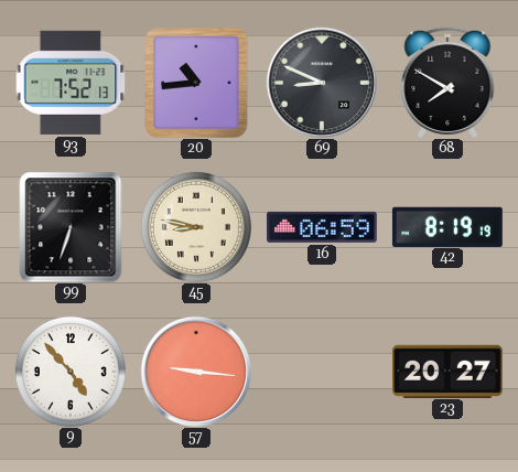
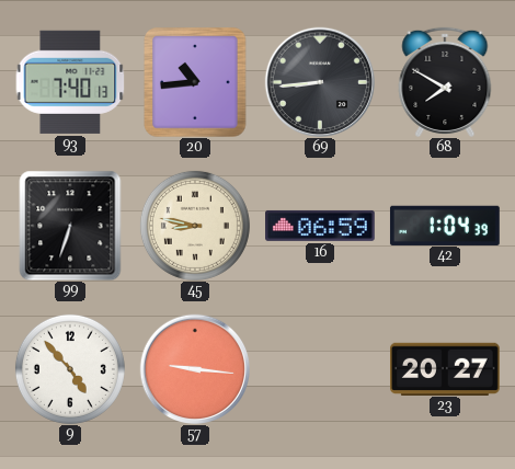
93: 7:52 -> 7:40 (70, 82)
69: 8:49 -> 8:44 (319, 81)
42: 8:19 -> 1:04 (445, 225)
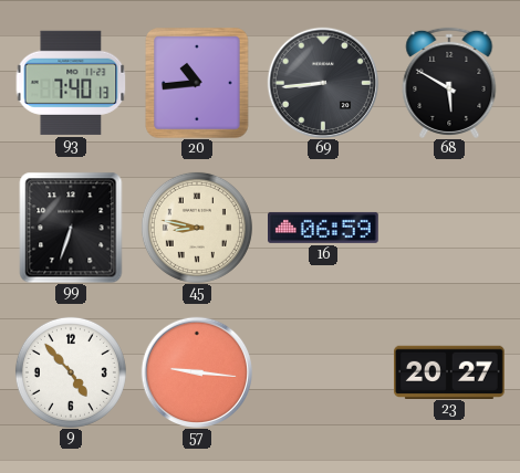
68: 7:50 -> 5:50 (449, 83)
42: 1:04 -> none (445, 225)
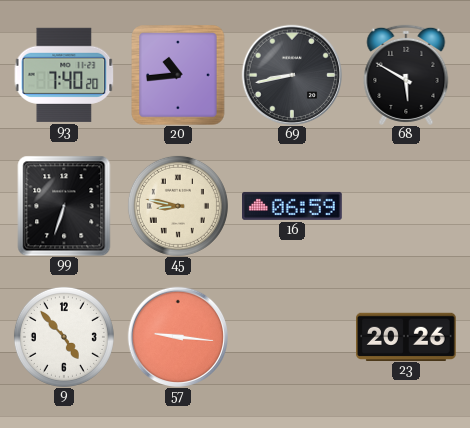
93: 7:40:13 -> 7:40:20 (64, 75)
69: 8:44 -> 8:43 (291, 74)
23: 20:27 -> 20:26 (407, 336)
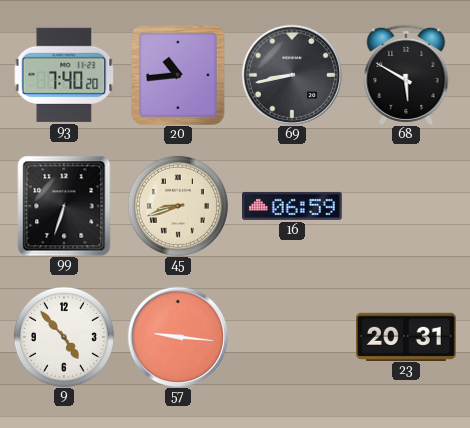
45: 8:47 -> 8:42 (178, 206)
23: 20:26 -> 20:31 (407, 336)
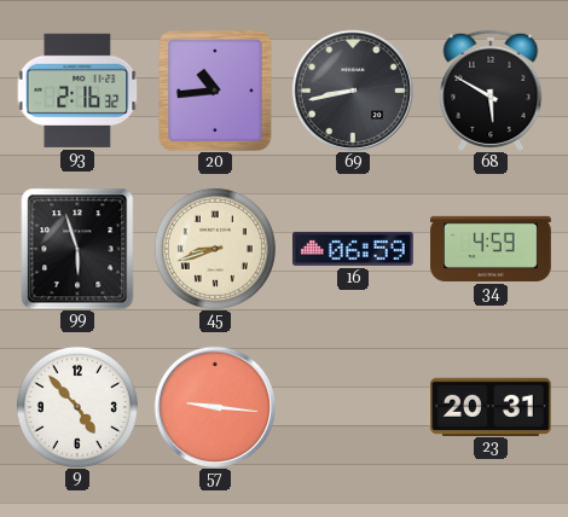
93: 7:40 -> 2:16 (77, 91)
99: 6:33 -> 5:57 (77, 249)
34: none -> 4:59 (491, 249)
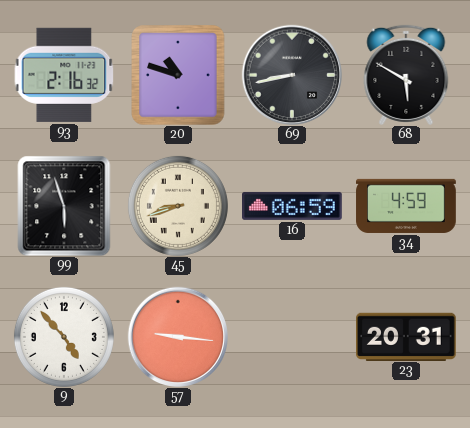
20: 10:44 -> 10:48 (179, 75)
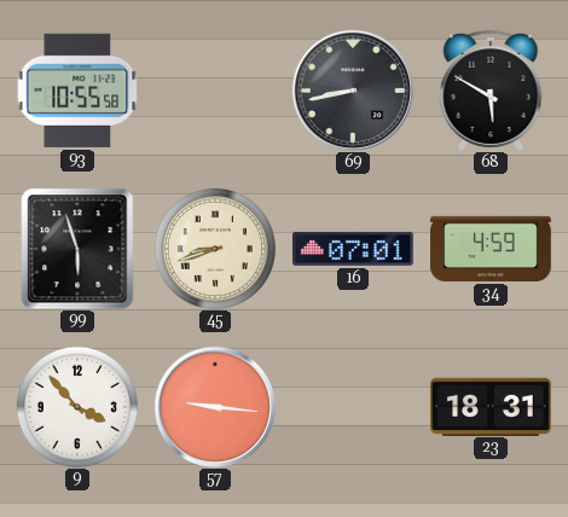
93: 2:16 -> 10:55 (77, 91)
20: 10:48 -> none (179, 75)
16: 06:59 -> 07:01 (354, 249)
9: 4:53 -> 3:53 (77, 407)
23: 20:31 -> 18:31 (492, 406)
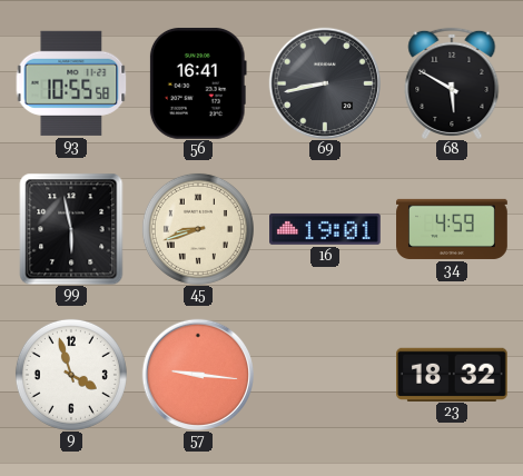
56: none -> 16:41 (198, 83)
99: 5:57 -> 5:58 (71, 229)
16: 07:01 -> 19:01 (326, 229)
9: 3:53 -> 3:57 (71, 375)
23: 18:31 -> 18:32 (453, 374)
